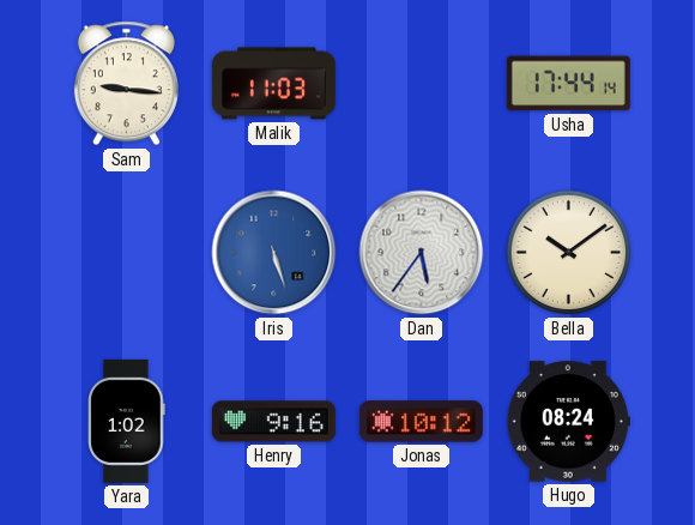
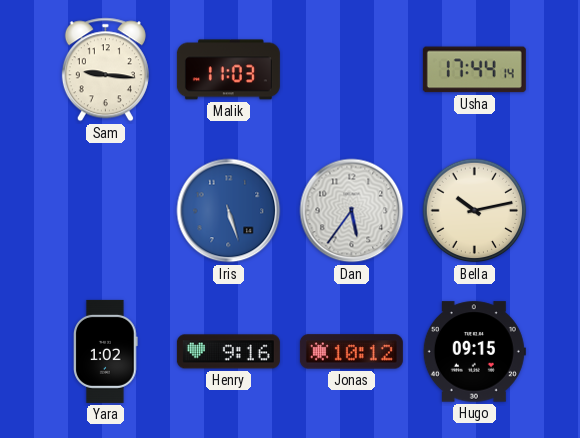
Bella: 10:09 -> 10:13 (475, 211)
Hugo: 08:24 -> 09:15 (474, 352)
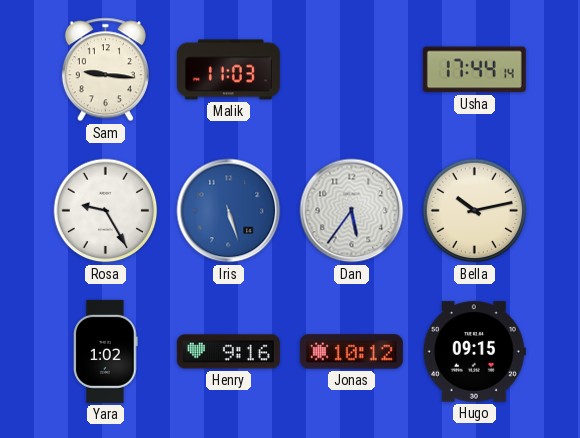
Rosa: none -> 9:25 (106, 211)
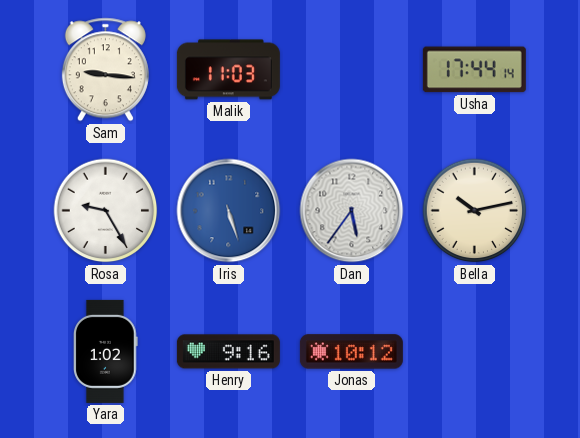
Hugo: 09:15 -> none (474, 352)
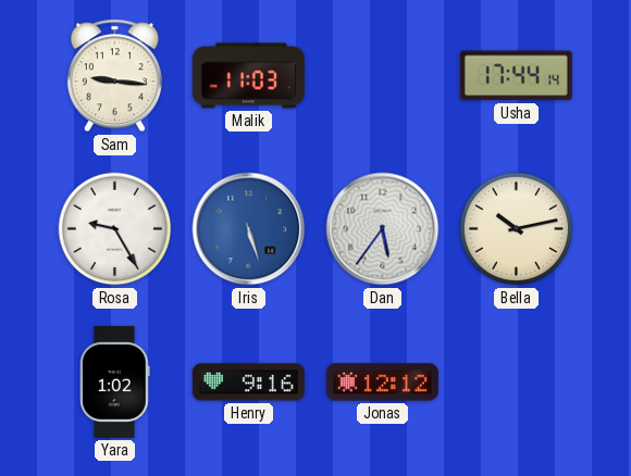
Jonas: 10:12 -> 12:12 (382, 383)
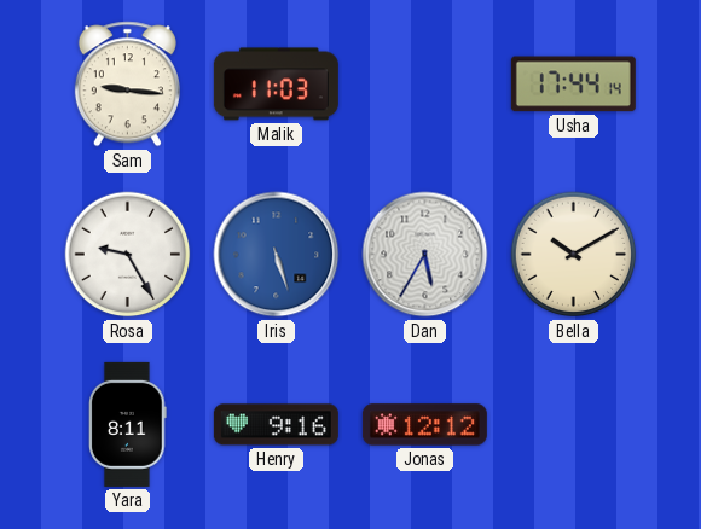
Dan: 5:36 -> 5:35 (425, 255)
Bella: 10:13 -> 10:10 (574, 255)
Yara: 1:02 -> 8:11 (128, 424)
